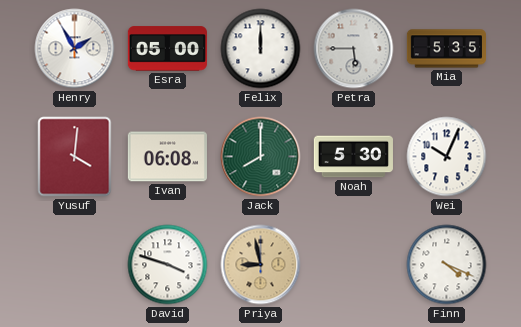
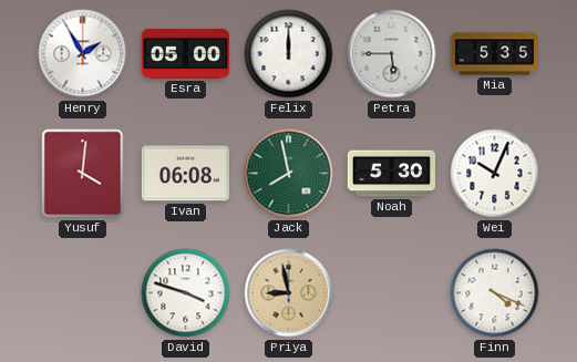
Jack: 8:00 -> 7:58 (289, 174)
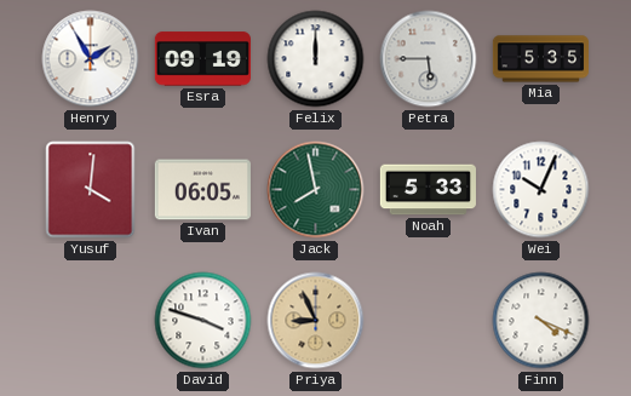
Esra: 05:00 -> 09:19 (202, 59)
Ivan: 06:08 -> 06:05 (202, 190)
Noah: 5:30 -> 5:33 (428, 190)
Priya: 8:58 -> 8:56 (316, 321)
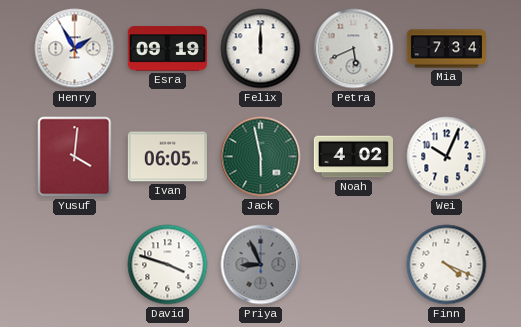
Petra: 5:45 -> 5:41 (354, 49)
Mia: 5:35 -> 7:34 (446, 49)
Jack: 7:58 -> 5:58 (261, 157)
Noah: 5:33 -> 4:02 (353, 157)
Priya dial: champagne -> grey (261, 265)
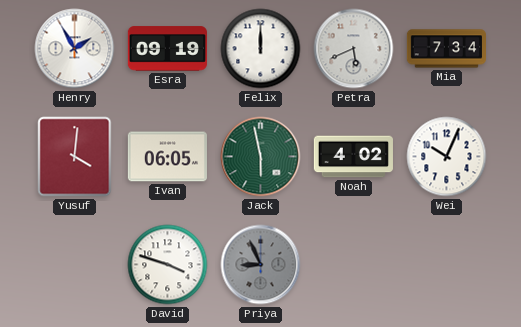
Finn: 4:19 -> none (447, 265)
